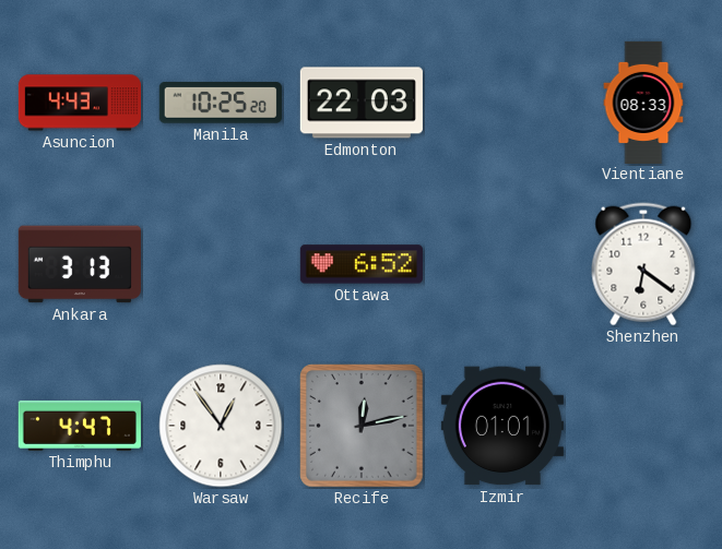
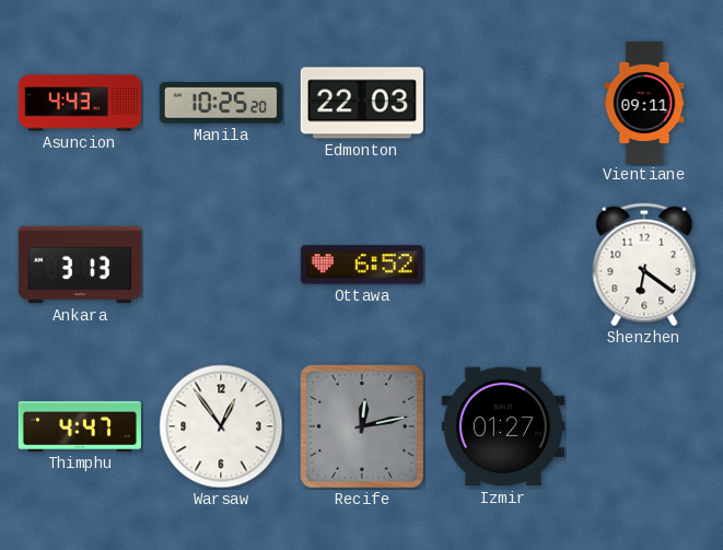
Vientiane: 08:33 -> 09:11 (644, 102)
Izmir: 01:01 -> 01:27 (503, 426)
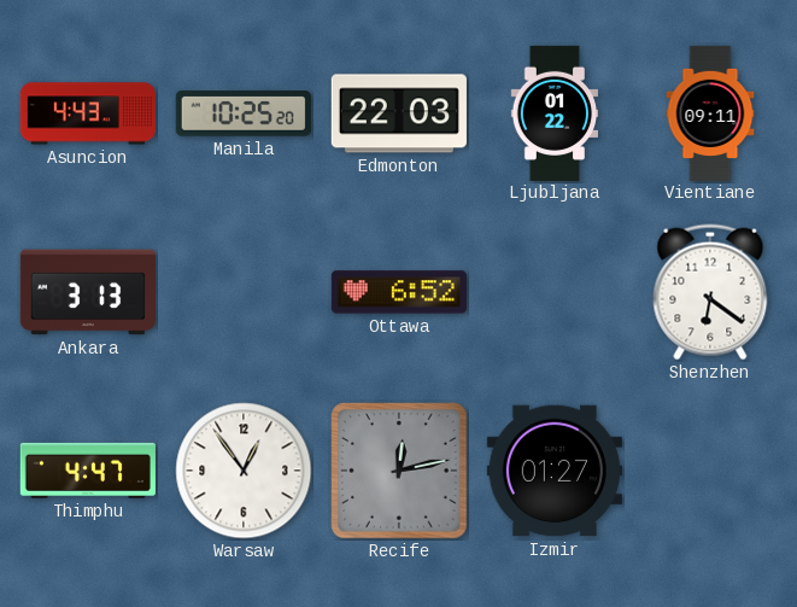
Ljubljana: none -> 01:22 (555, 112)
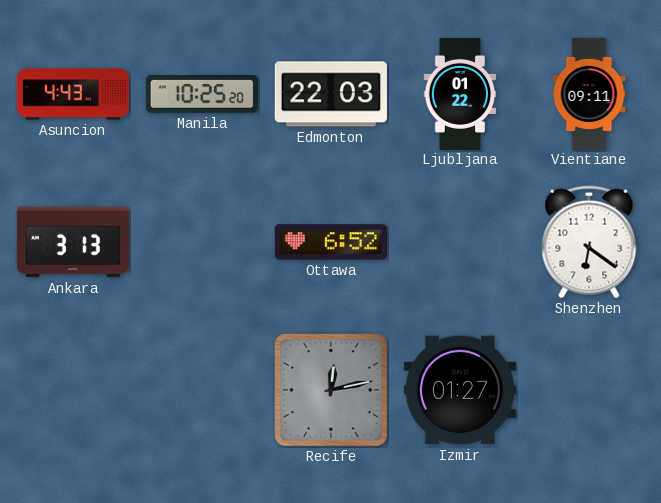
Thimphu: 4:47 -> none (88, 471)
Warsaw: 12:54 -> none (244, 471)
